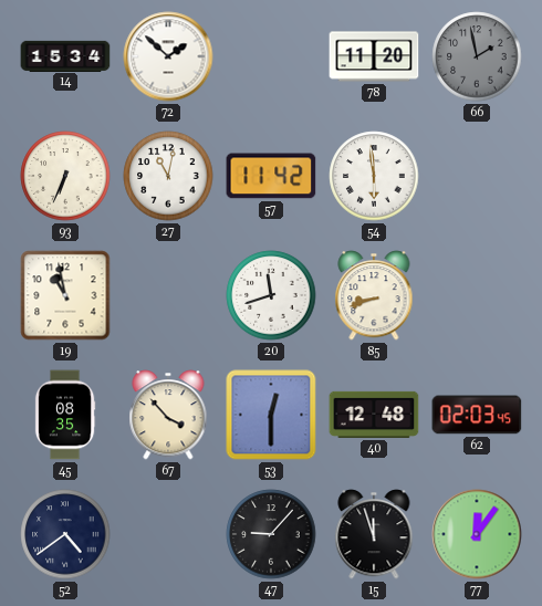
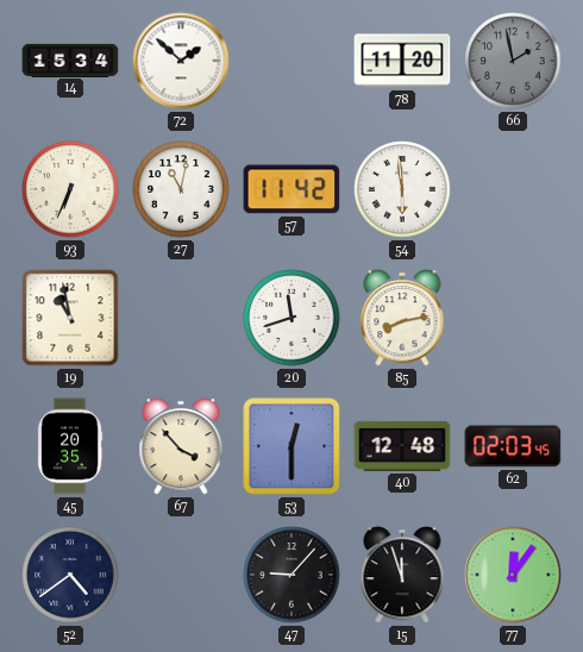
85: 8:42 -> 8:13 (402, 318)
45: 08:35 -> 20:35 (70, 446)
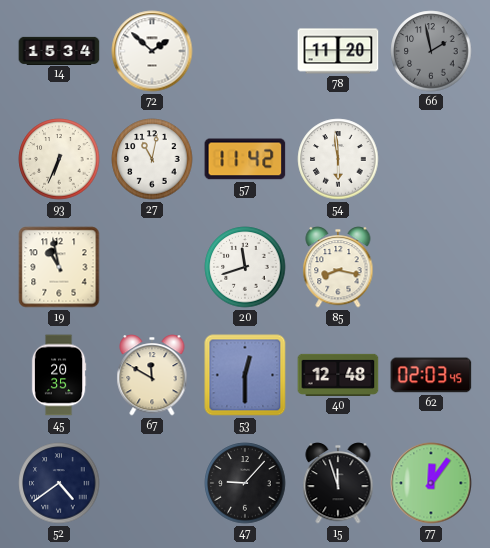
85: 8:13 -> 8:17 (338, 267)
67: 3:53 -> 11:50 (152, 375)
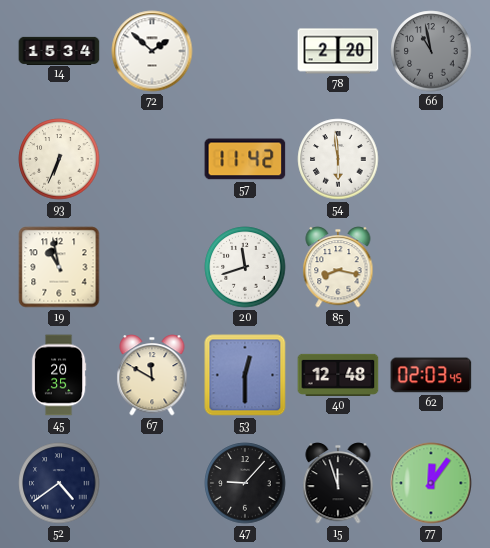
78: 11:20 -> 2:20 (338, 51)
66: 1:58 -> 10:58 (431, 51)
27: 11:02 -> none (152, 159)
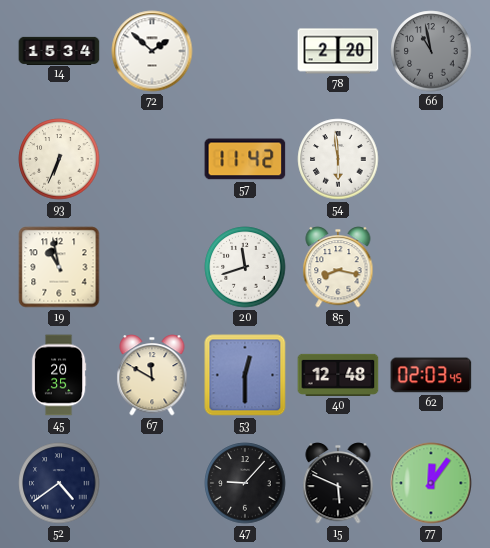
15: 11:57 -> 5:49 (338, 483)
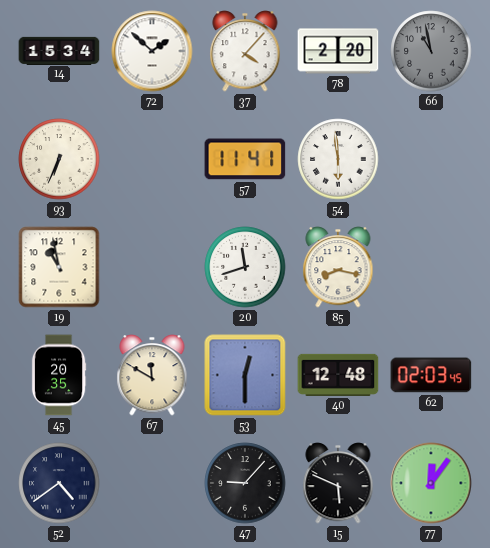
37: none -> 4:07 (245, 51)
57: 11:42 -> 11:41 (245, 159)
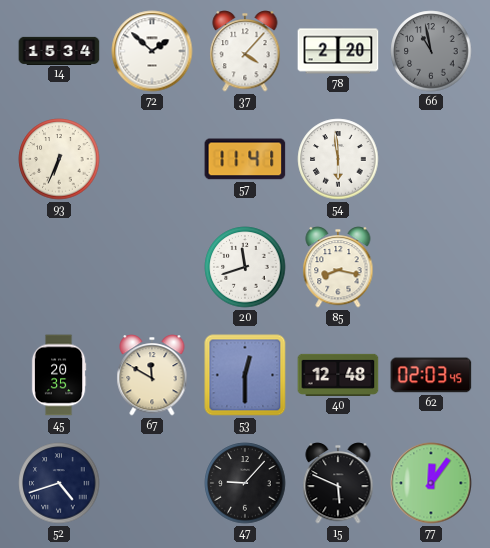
19: 10:58 -> none (59, 267)
52: 4:39 -> 4:42 (59, 483)
